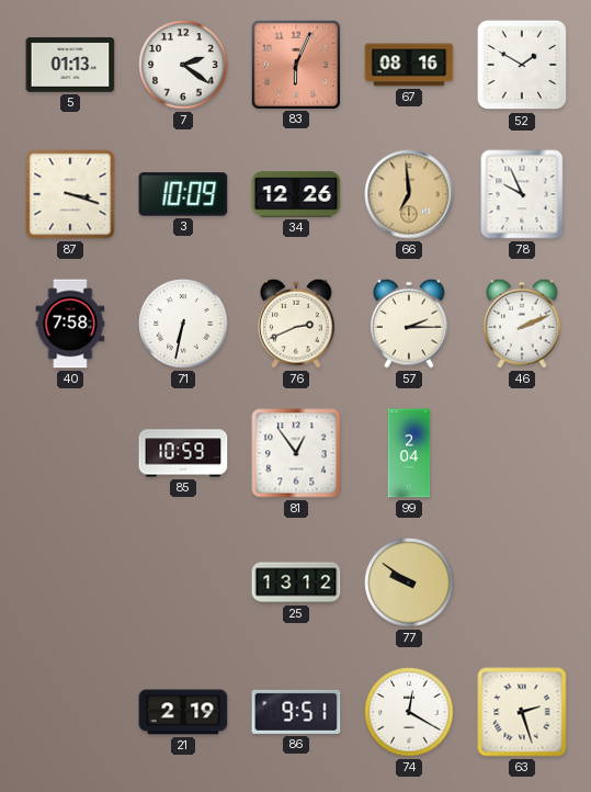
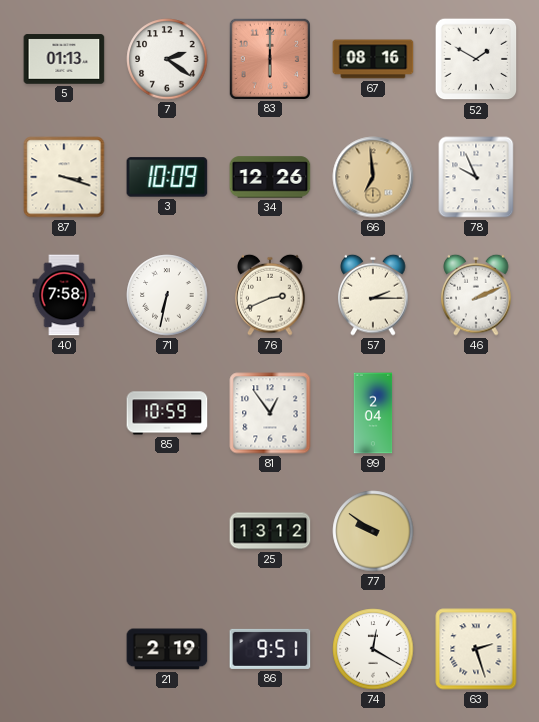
83: 6:04 -> 6:00 (269, 58)
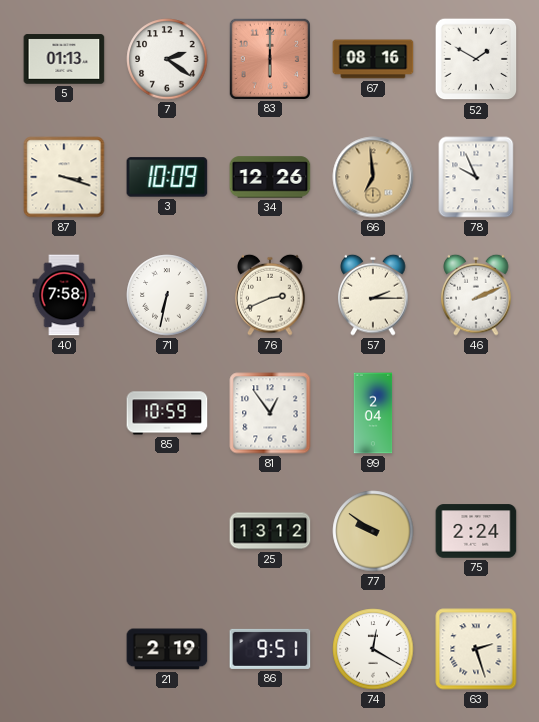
75: none -> 2:24 (476, 531)
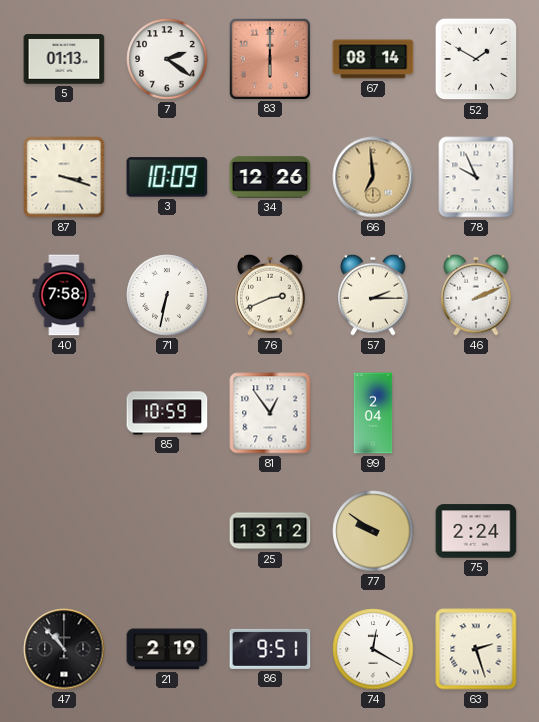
67: 08:16 -> 08:14 (373, 59)
47: none -> 10:53 (64, 649)
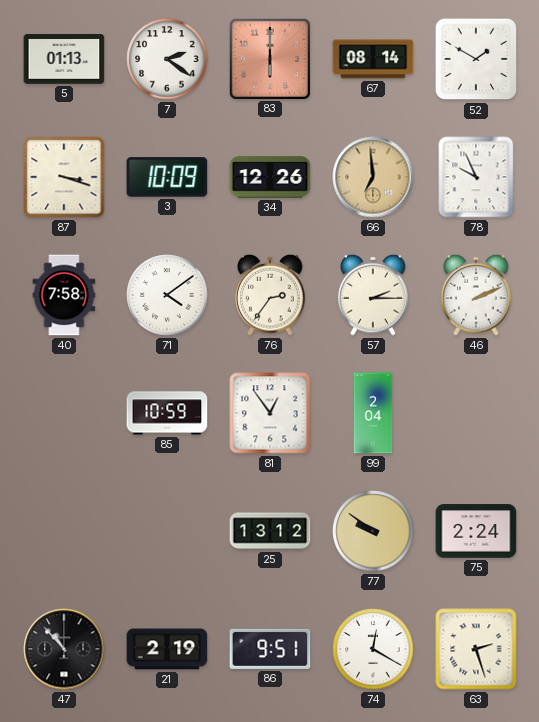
71: 6:32 -> 4:09 (167, 295)
76: 2:41 -> 2:36 (270, 295)
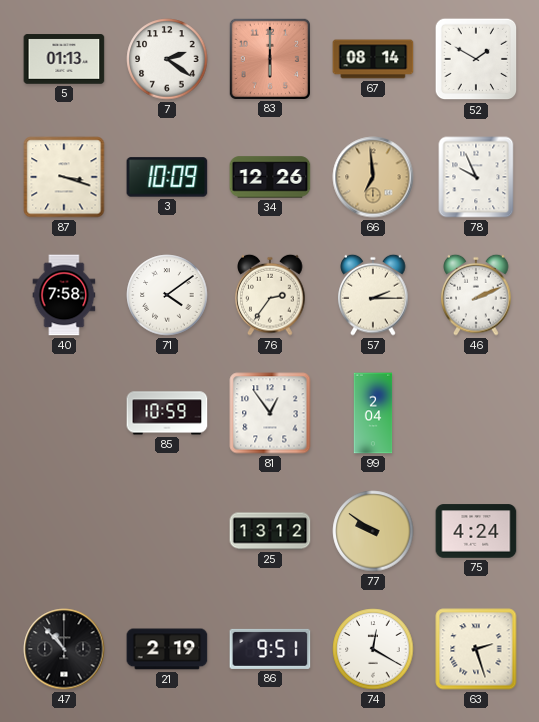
75: 2:24 -> 4:24 (476, 531)
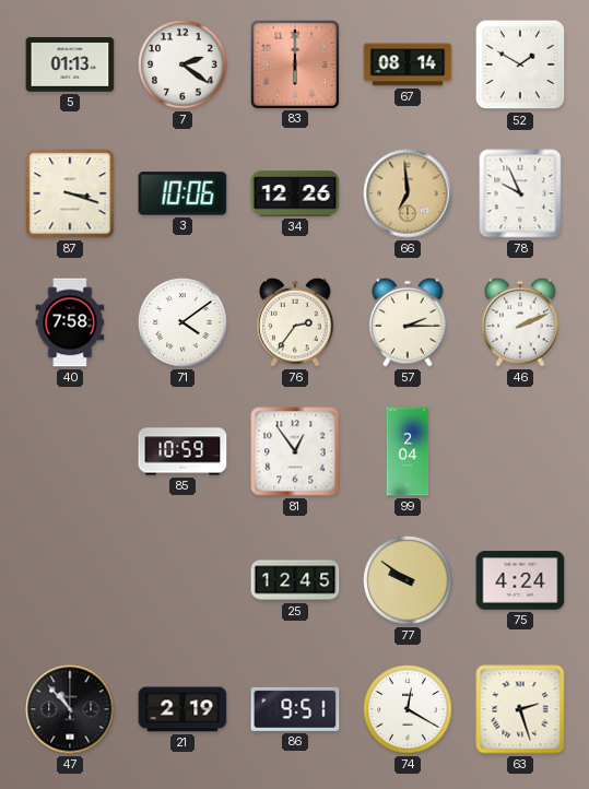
3: 10:09 -> 10:06 (182, 193)
25: 13:12 -> 12:45 (295, 580)
